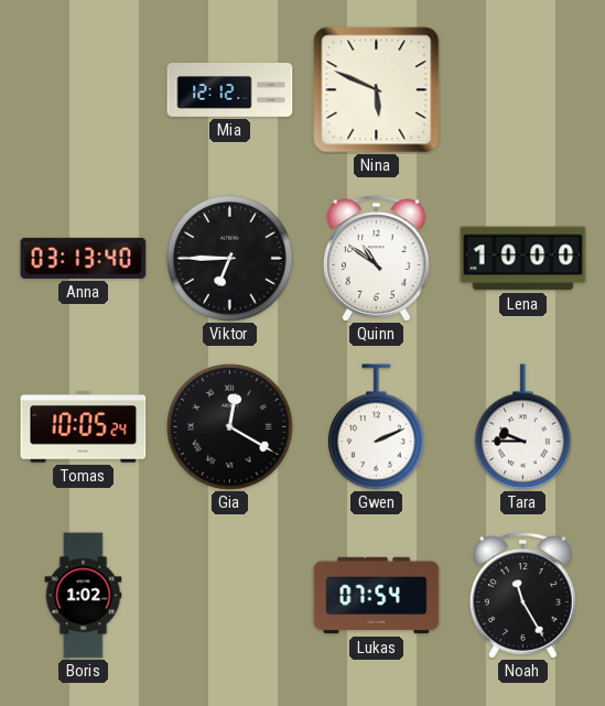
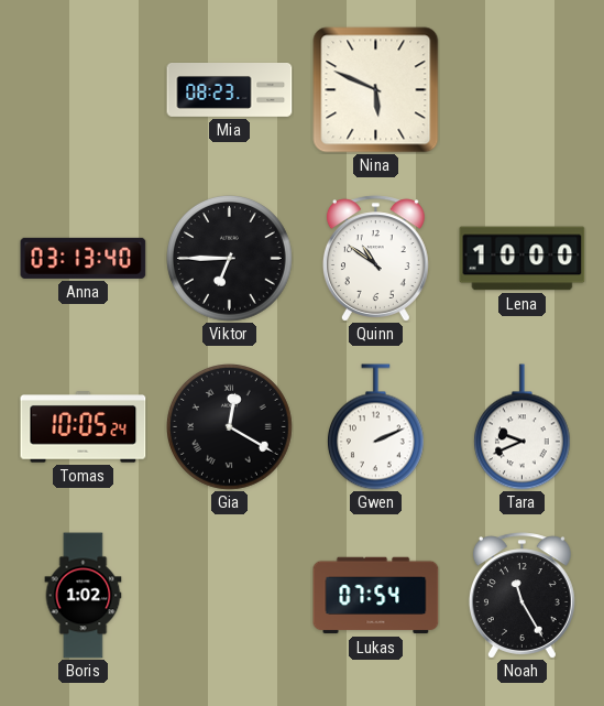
Mia: 12:12 -> 08:23 (230, 90)
Tara: 9:45 -> 9:41 (521, 427)
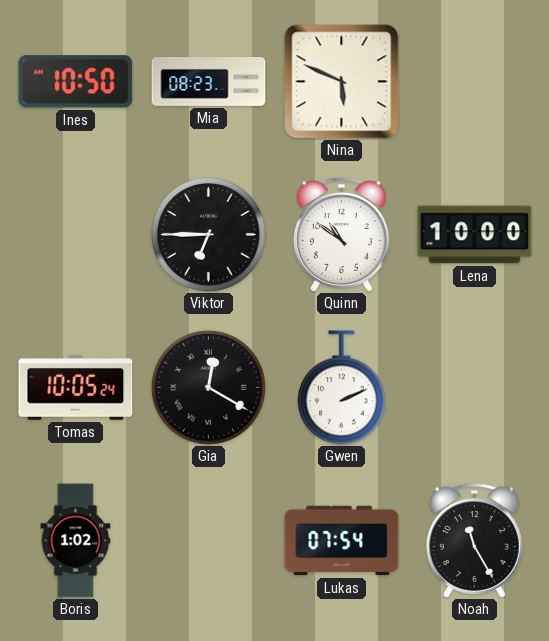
Ines: none -> 10:50 (76, 82)
Anna: 03:13 -> none (84, 258)
Tara: 9:41 -> none (521, 427)
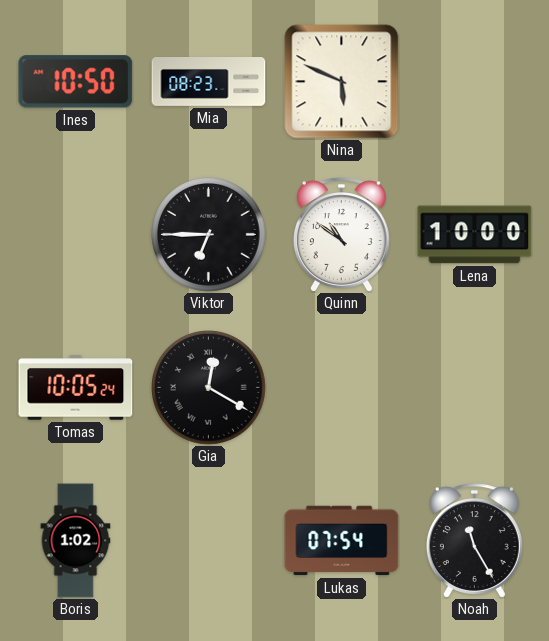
Gwen: 2:11 -> none (341, 388)
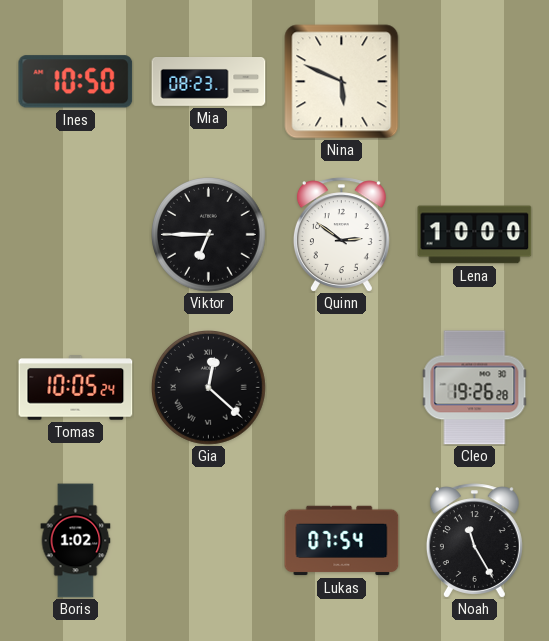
Quinn: 10:51 -> 2:51 (341, 235)
Gia: 12:20 -> 12:22 (209, 388)
Cleo: none -> 19:26 (475, 388)
